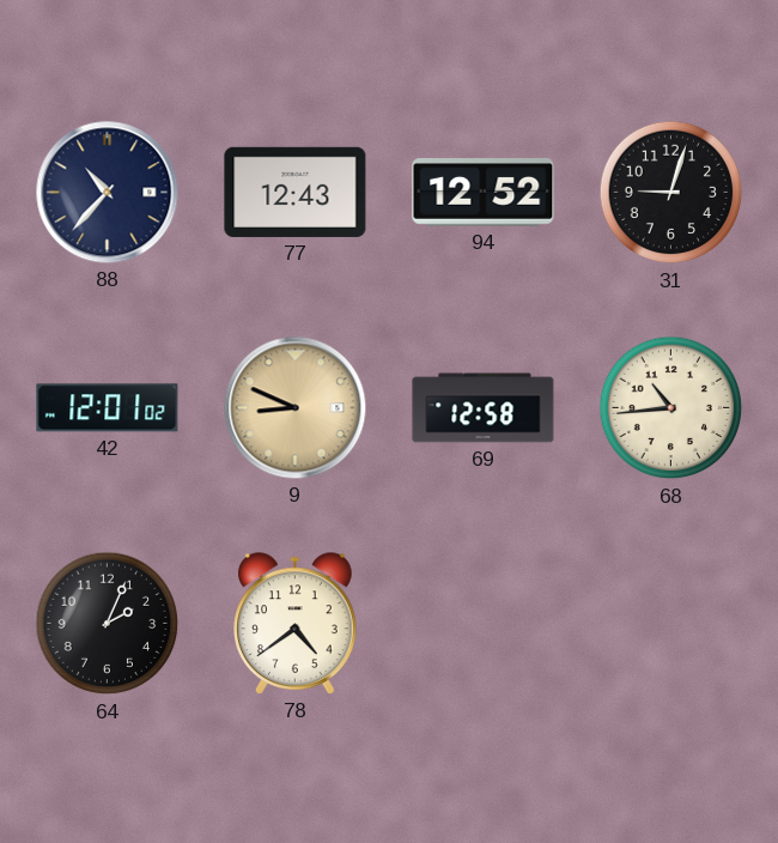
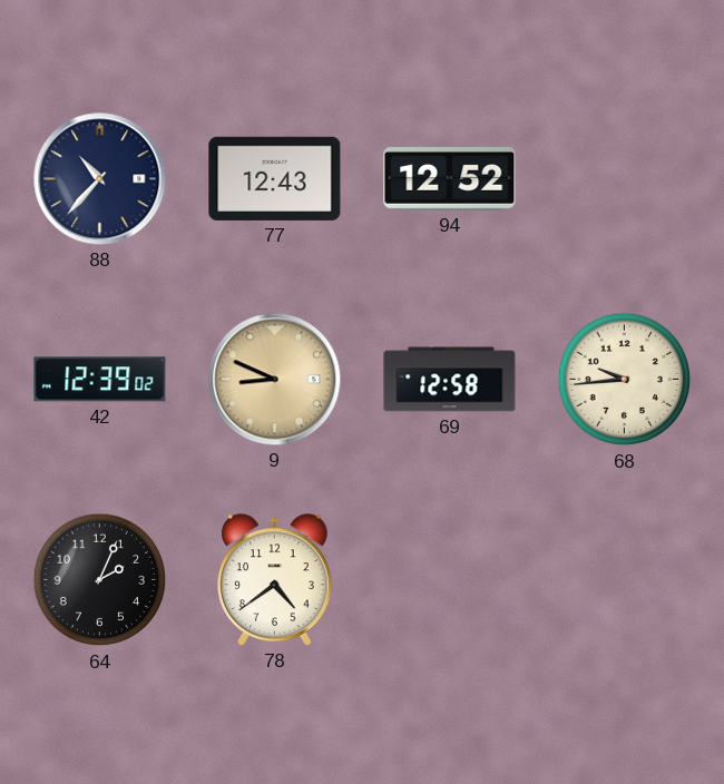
31: 9:03 -> none (671, 193)
42: 12:01 -> 12:39 (100, 380)
68: 10:44 -> 9:44 (625, 380)
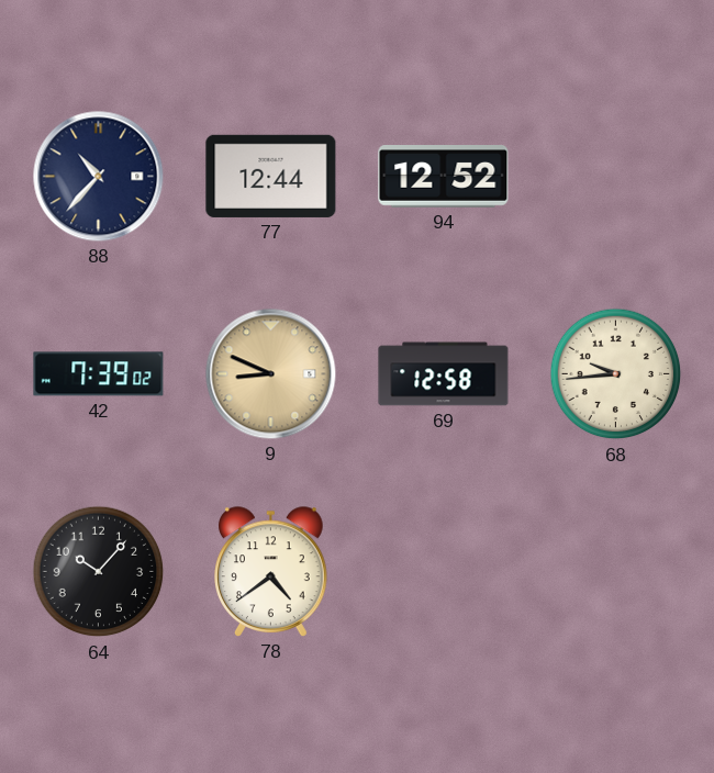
77: 12:43 -> 12:44 (271, 176)
42: 12:39 -> 7:39 (99, 374)
64: 2:04 -> 10:07 (99, 572)
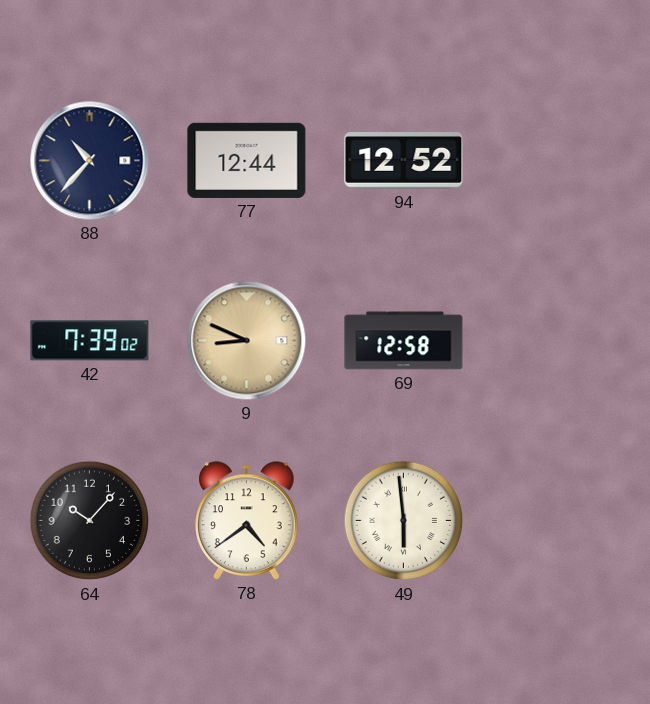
68: 9:44 -> none (616, 374)
49: none -> 5:59 (404, 521)
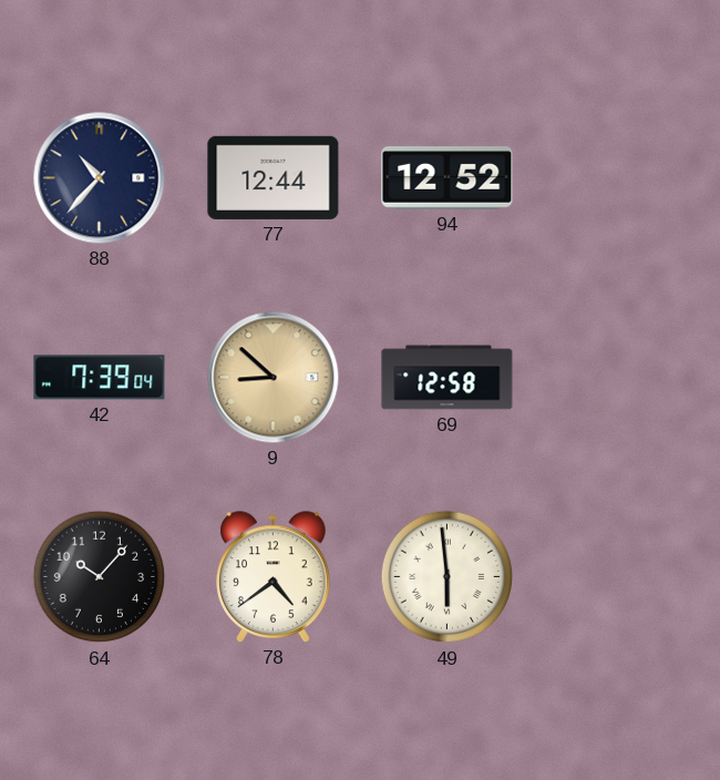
42: 7:39:02 -> 7:39:04 (100, 378)
9: 8:49 -> 8:52 (274, 378)
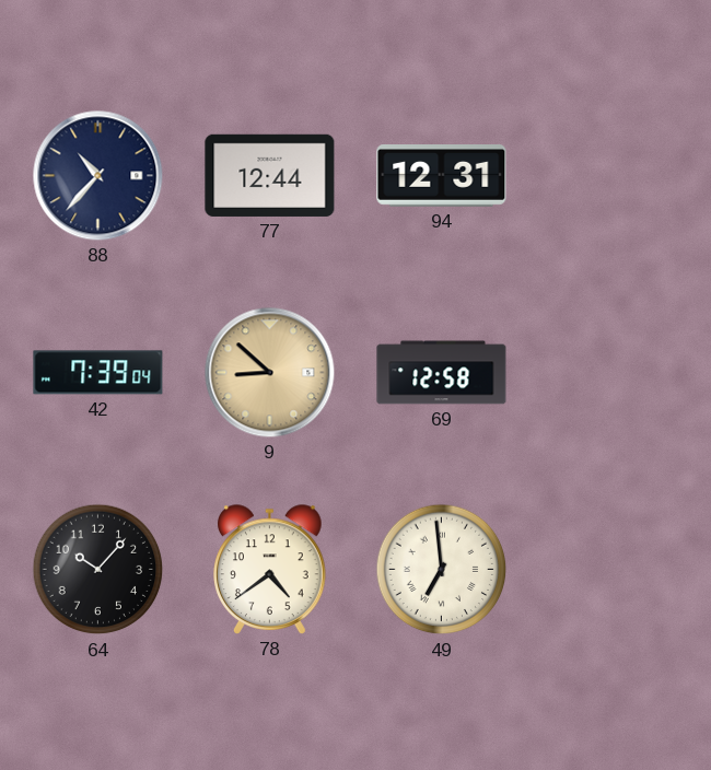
94: 12:52 -> 12:31 (442, 176)
49: 5:59 -> 6:59 (442, 570)
